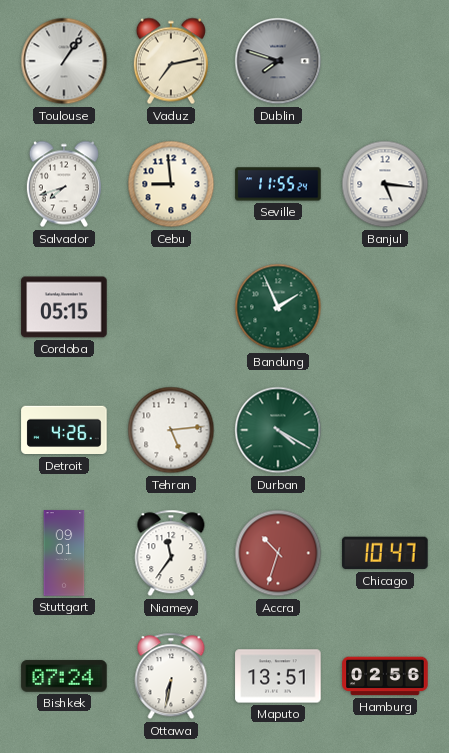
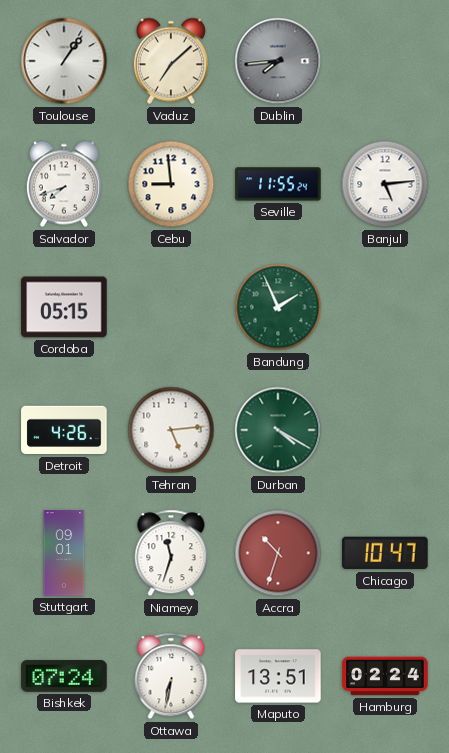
Vaduz: 7:13 -> 7:08 (171, 61)
Dublin: 7:48 -> 7:44 (278, 61)
Banjul: 5:16 -> 5:14 (385, 184)
Niamey: 11:36 -> 11:33 (171, 553)
Hamburg: 02:56 -> 02:24 (385, 676)
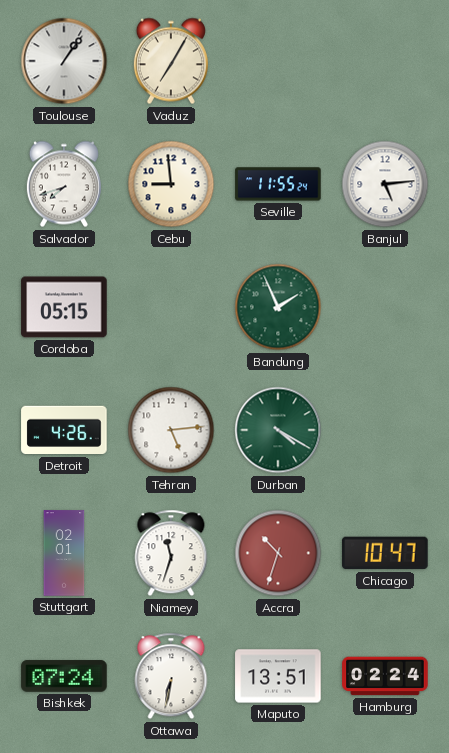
Vaduz: 7:08 -> 7:05 (171, 61)
Dublin: 7:44 -> none (278, 61)
Stuttgart: 09:01 -> 02:01 (64, 553)
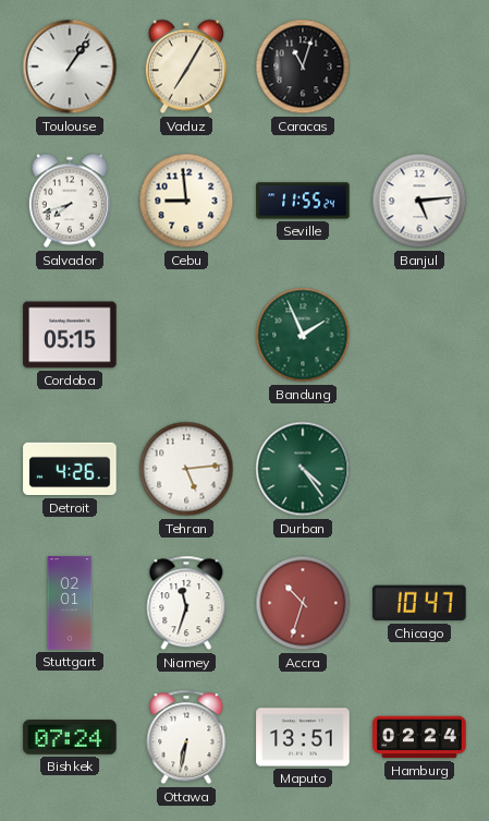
Caracas: none -> 11:03 (303, 67)
Durban: 4:20 -> 4:24 (303, 469)
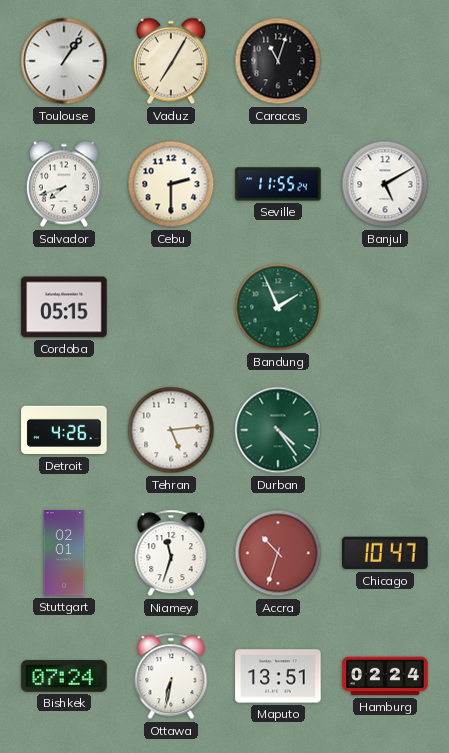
Cebu: 8:59 -> 2:30 (171, 184)
Banjul: 5:14 -> 5:10 (385, 184)
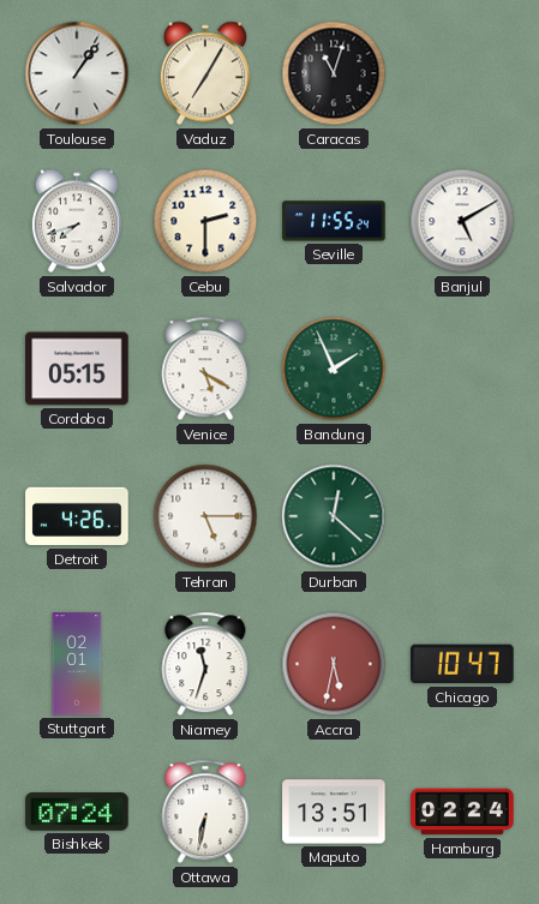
Venice: none -> 5:20 (205, 369)
Tehran: 5:14 -> 5:15 (205, 516)
Durban: 4:24 -> 12:22 (334, 516)
Accra: 10:33 -> 5:32 (334, 664)
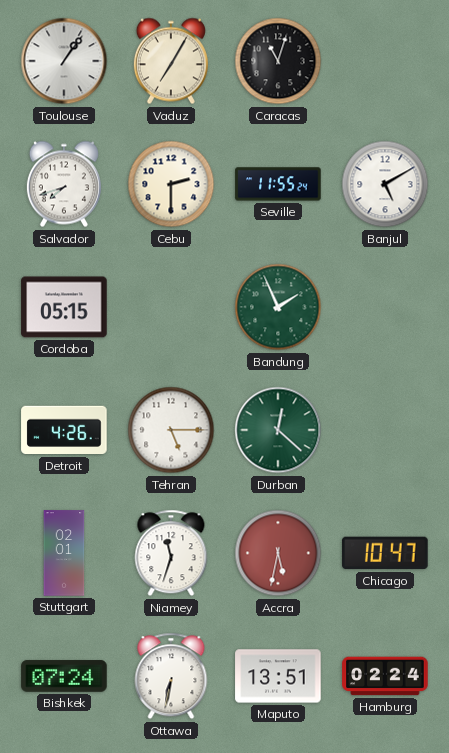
Venice: 5:20 -> none (205, 369)
